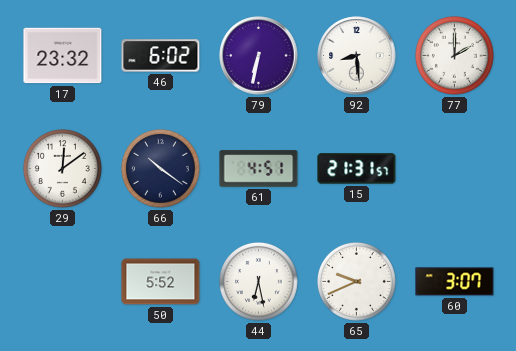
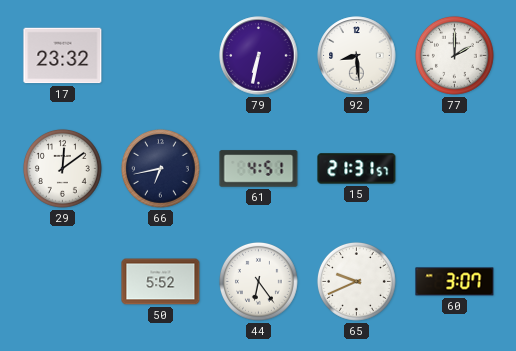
46: 6:02 -> none (161, 56)
66: 10:21 -> 6:43 (161, 169)
44: 6:28 -> 6:24 (259, 282)
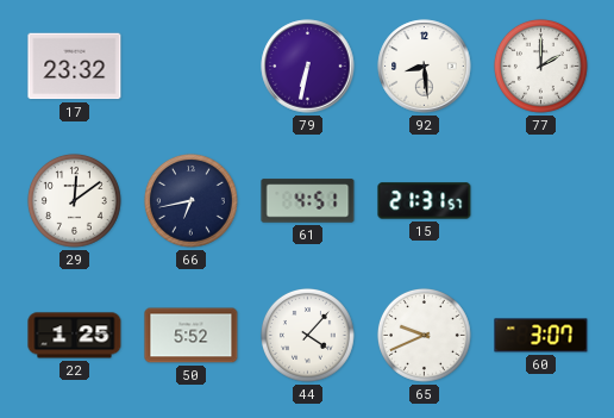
22: none -> 1:25 (75, 336)
44: 6:24 -> 4:07 (308, 336)
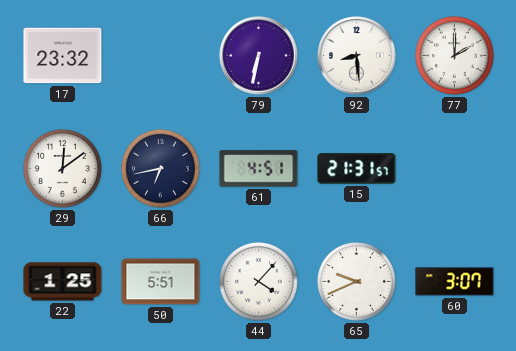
50: 5:52 -> 5:51 (161, 282)
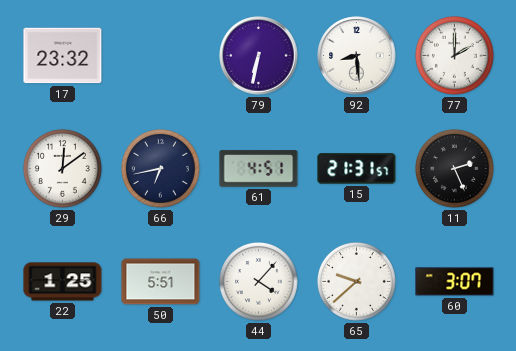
11: none -> 2:26 (455, 169)
65: 9:41 -> 9:38 (357, 282)
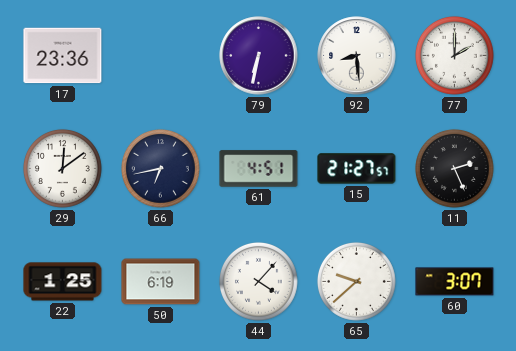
17: 23:32 -> 23:36 (63, 56)
15: 21:31 -> 21:27 (357, 169)
50: 5:51 -> 6:19 (161, 282)
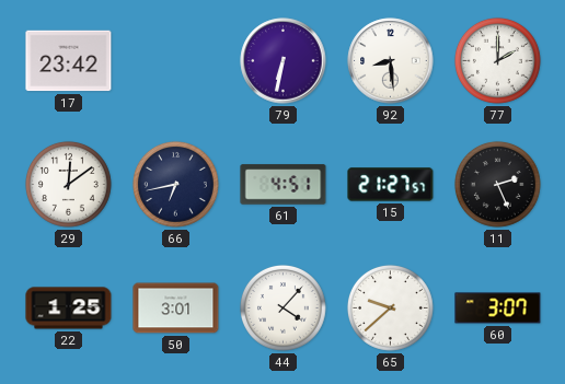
17: 23:36 -> 23:42 (69, 61)
50: 6:19 -> 3:01 (176, 309)
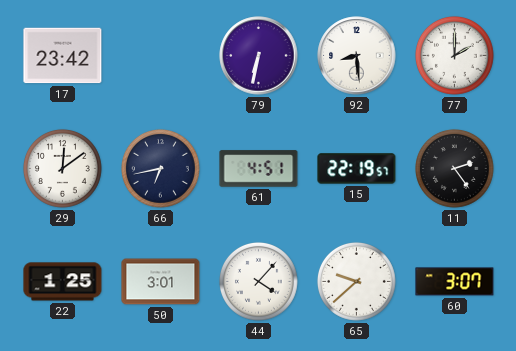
15: 21:27 -> 22:19 (357, 169)
11: 2:26 -> 2:24 (455, 169)
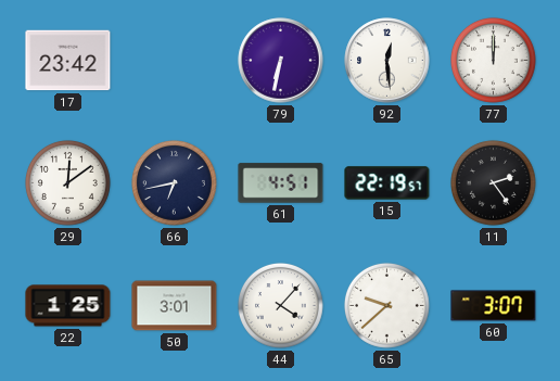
92: 8:29 -> 12:29 (387, 61)
77: 2:00 -> 12:00 (494, 61)
